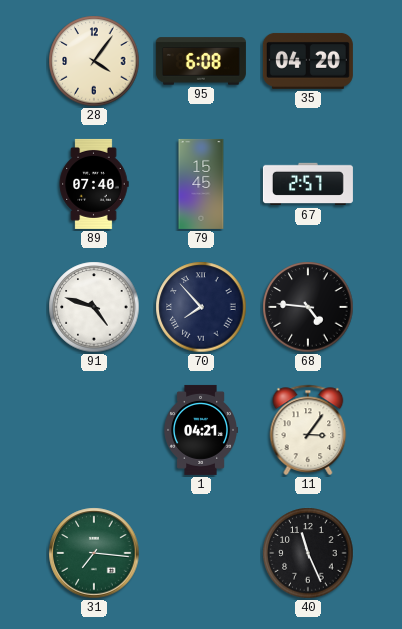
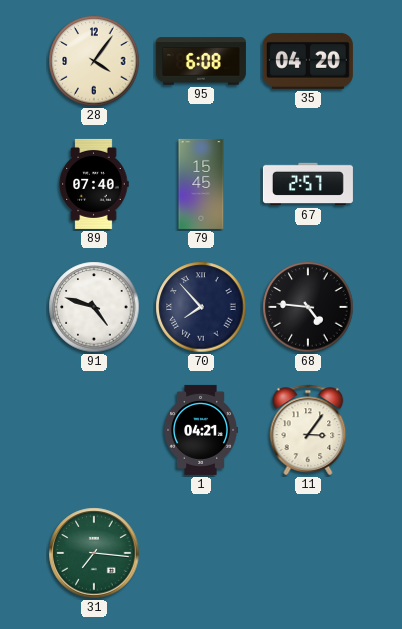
40: 11:26 -> none (308, 553)
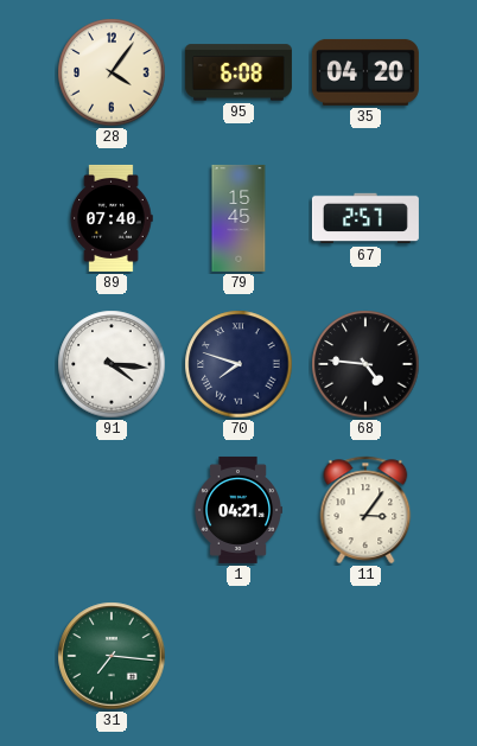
91: 4:48 -> 4:16 (112, 364)
70: 7:53 -> 7:48 (238, 364)
